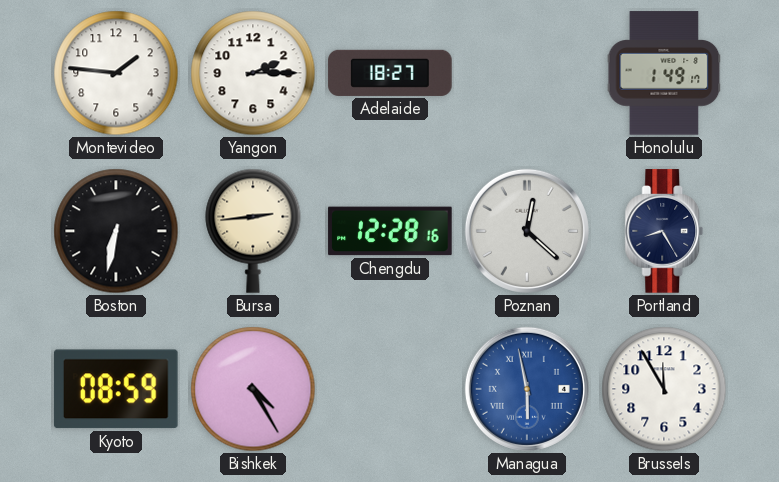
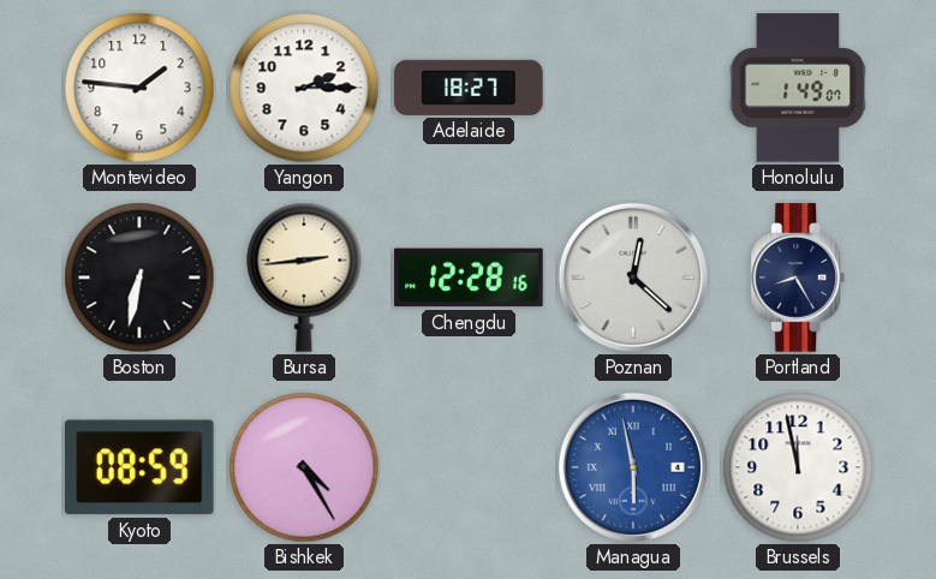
Honolulu: 1:49:17 -> 1:49:07 (798, 88)
Brussels: 11:55 -> 11:58 (798, 467)
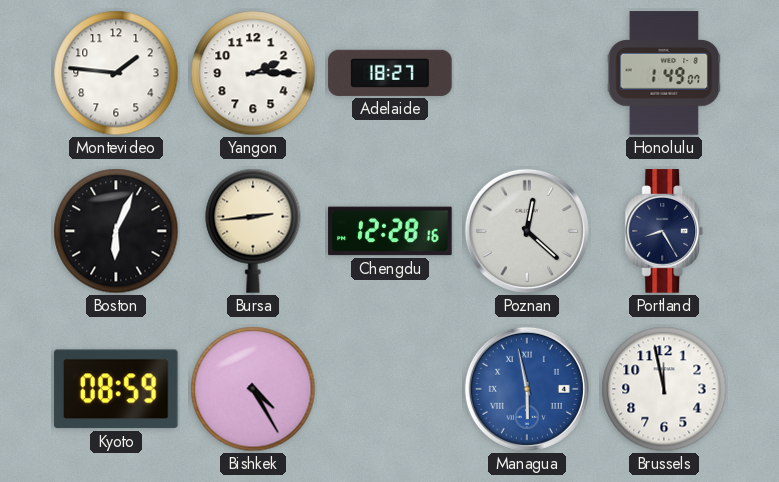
Boston: 6:32 -> 6:04 (116, 231)
